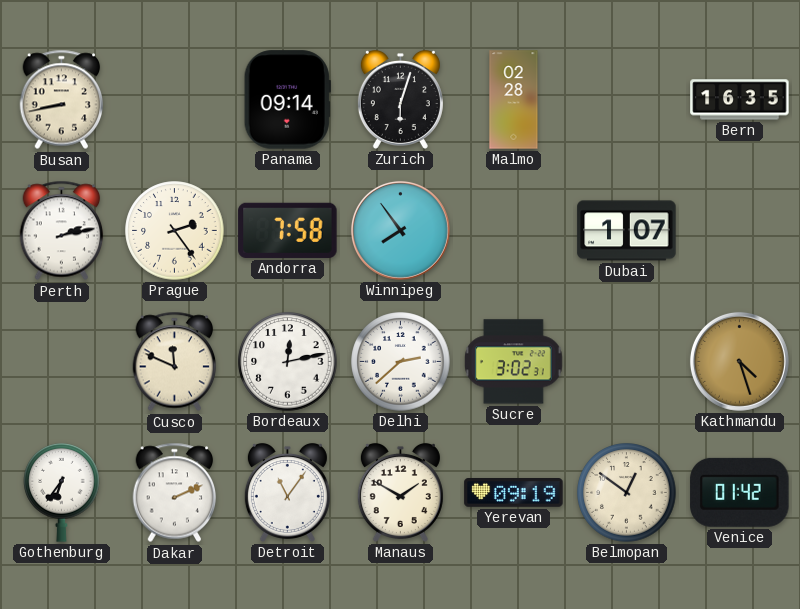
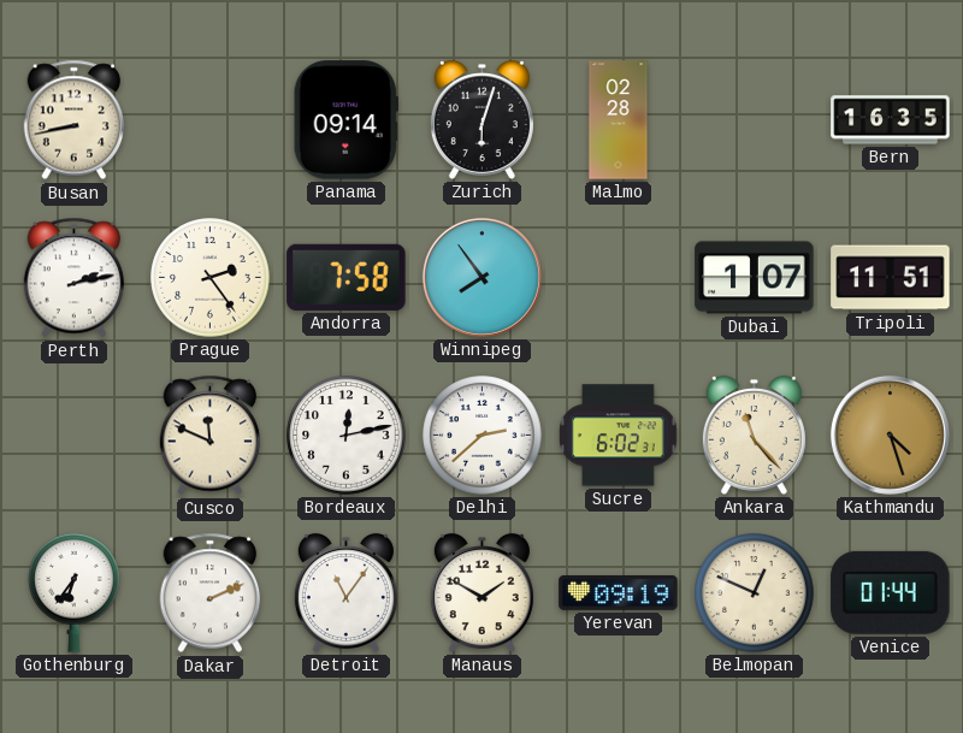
Tripoli: none -> 11:51 (891, 278)
Sucre: 3:02 -> 6:02 (618, 436)
Ankara: none -> 11:23 (754, 435)
Belmopan: 12:51 -> 12:49 (755, 593)
Venice: 01:42 -> 01:44 (891, 592)
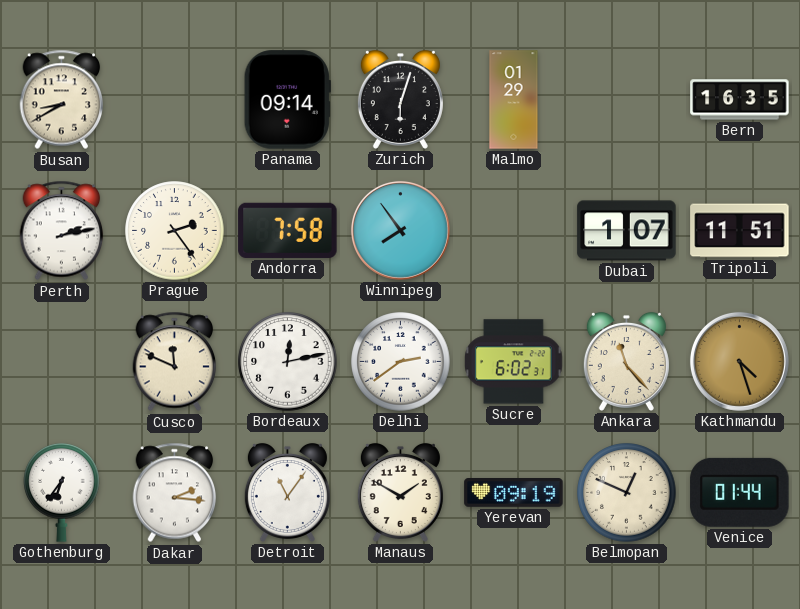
Busan: 8:43 -> 8:40 (62, 100)
Malmo: 02:28 -> 01:29 (514, 100)
Delhi: 2:38 -> 2:39 (401, 362)
Dakar: 2:11 -> 2:16 (175, 493)
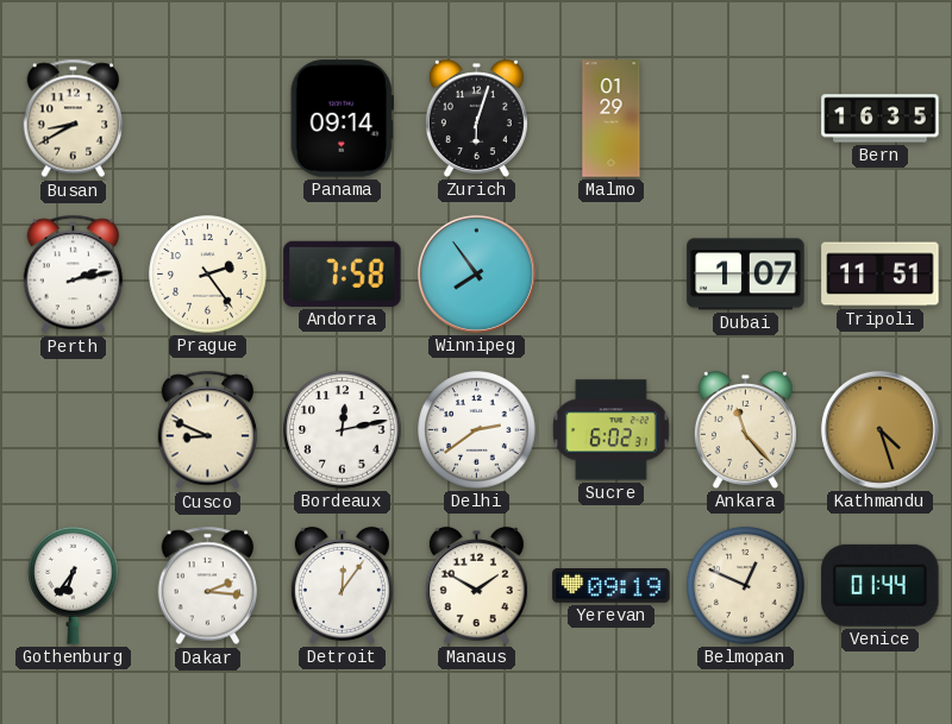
Cusco: 11:49 -> 8:49 (208, 430)
Detroit: 11:06 -> 12:06 (342, 585)
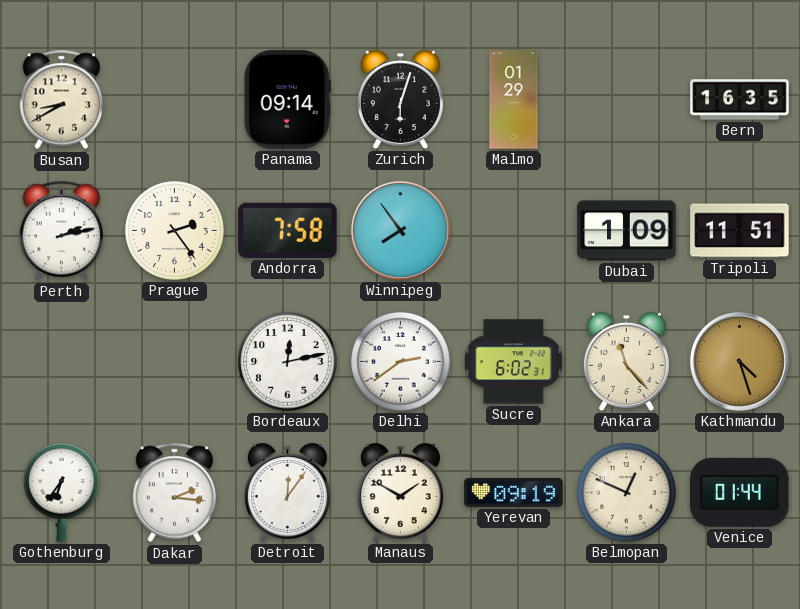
Dubai: 1:07 -> 1:09 (627, 231)
Cusco: 8:49 -> none (208, 430)
